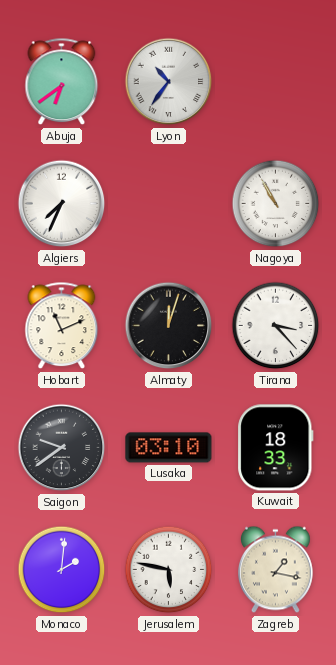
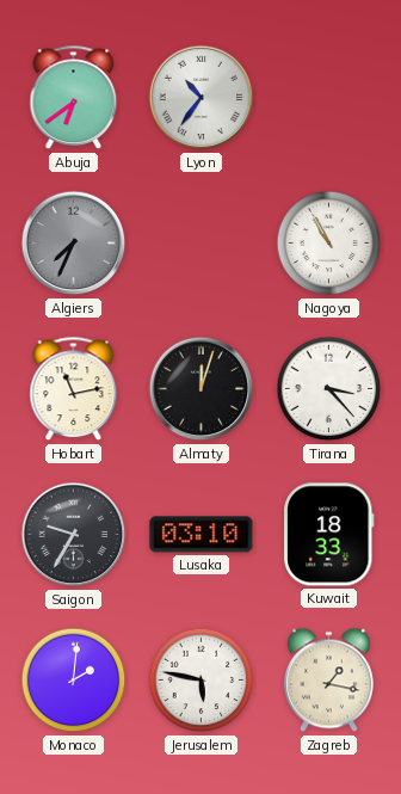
Algiers dial: white -> grey (74, 244)
Hobart: 11:11 -> 11:13 (74, 389)
Saigon: 9:39 -> 9:35 (74, 535)
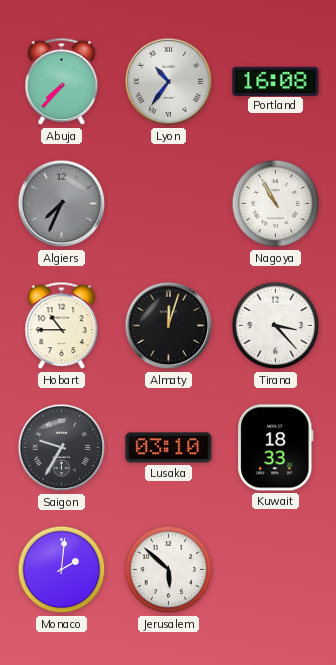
Abuja: 6:39 -> 7:37 (62, 82)
Portland: none -> 16:08 (276, 81)
Hobart: 11:13 -> 10:45 (62, 326)
Jerusalem: 5:47 -> 5:52 (169, 570)
Zagreb: 1:17 -> none (329, 681)
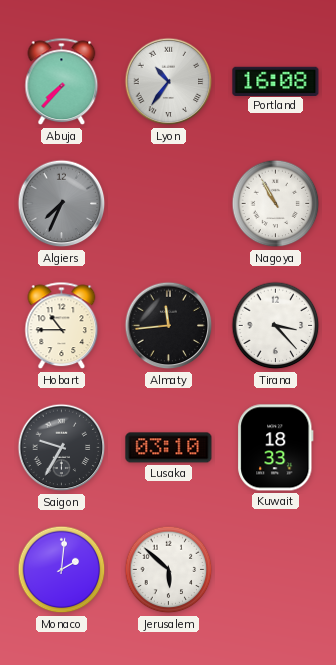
Almaty: 12:03 -> 11:44 (169, 326)
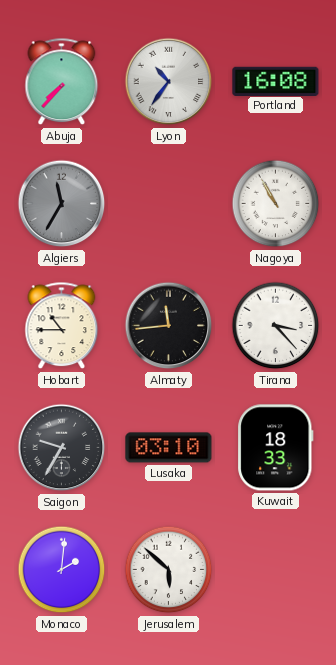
Algiers: 7:34 -> 11:35 (62, 204)
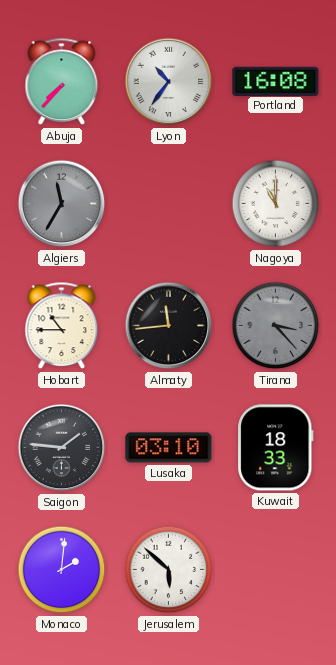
Nagoya: 10:55 -> 11:00 (276, 204)
Tirana dial: white -> grey (276, 326)
Saigon: 9:35 -> 1:46 (62, 448)
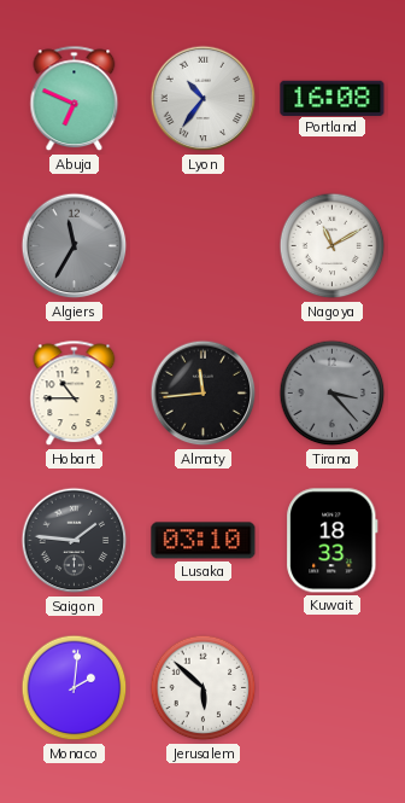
Abuja: 7:37 -> 6:49 (75, 99)
Nagoya: 11:00 -> 11:10 (333, 246)
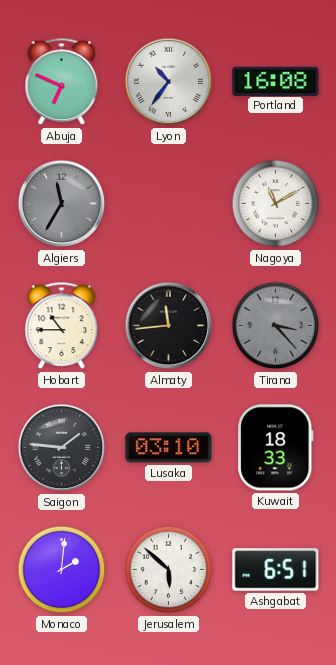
Ashgabat: none -> 6:51 (276, 570)
